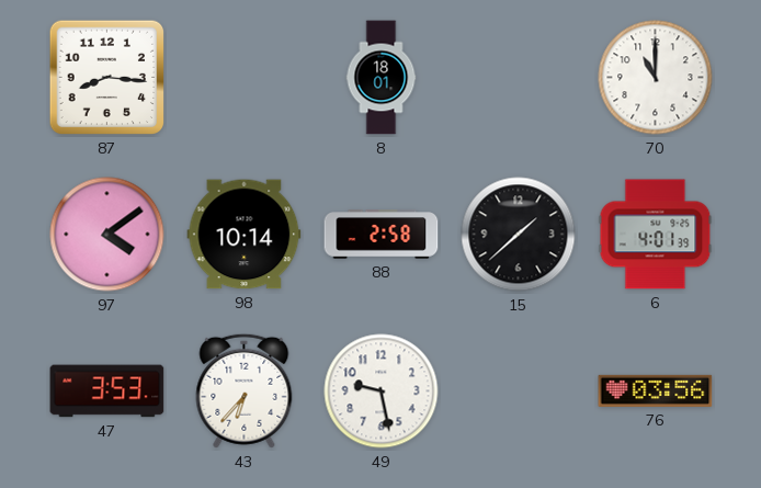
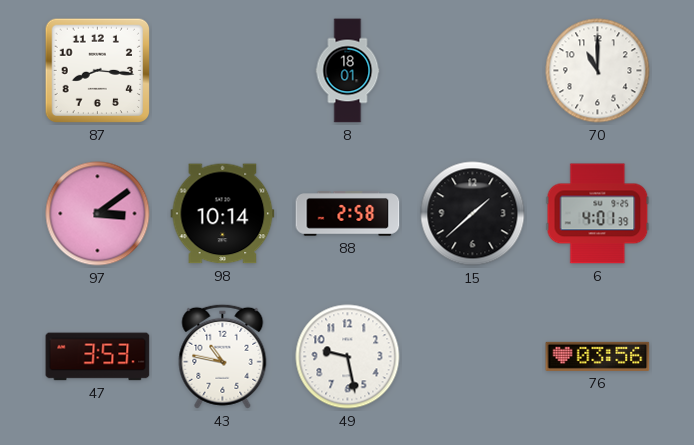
97: 4:09 -> 3:09 (98, 214)
43: 6:37 -> 10:47 (223, 356)
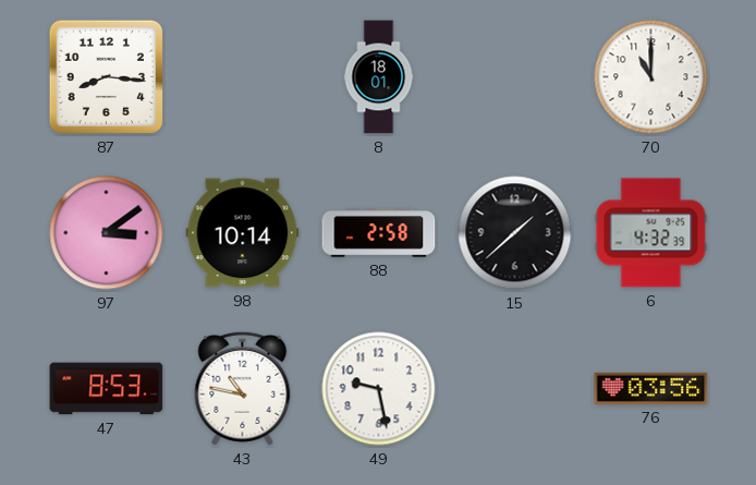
6: 4:01 -> 4:32 (651, 233)
47: 3:53 -> 8:53 (107, 389)
